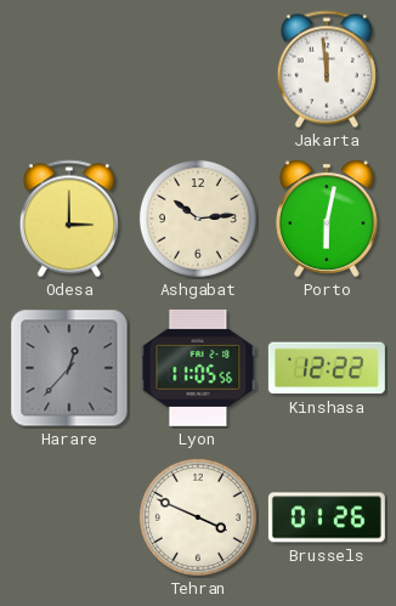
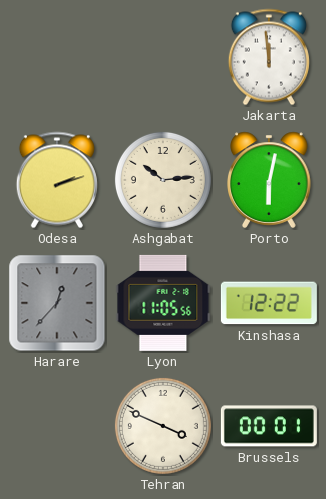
Odesa: 3:00 -> 2:12 (57, 180)
Brussels: 01:26 -> 00:01 (269, 426)
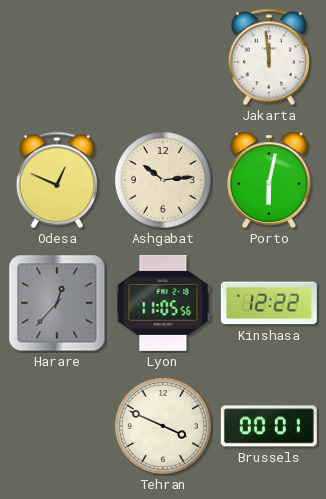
Odesa: 2:12 -> 12:49 (57, 180)
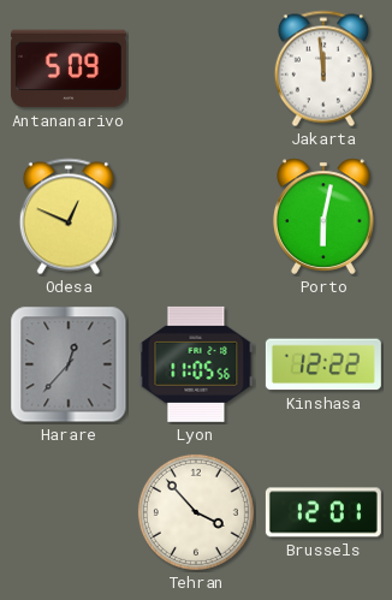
Antananarivo: none -> 5:09 (69, 69)
Ashgabat: 10:14 -> none (163, 180)
Tehran: 3:49 -> 3:53 (196, 512)
Brussels: 00:01 -> 12:01 (323, 512)
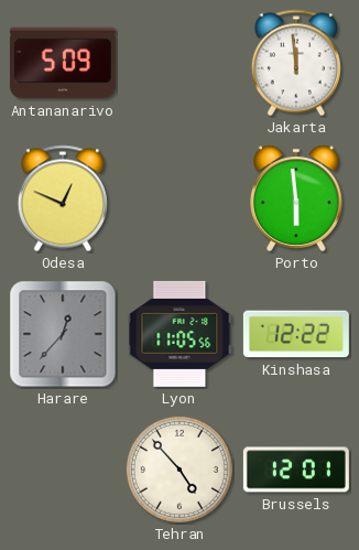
Porto: 6:02 -> 5:59 (297, 198)
Tehran: 3:53 -> 4:53 (179, 470)
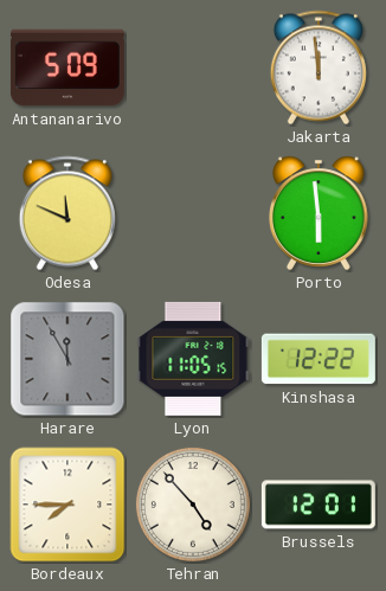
Odesa: 12:49 -> 11:49 (67, 213)
Harare: 12:37 -> 11:55 (67, 359)
Lyon: 11:05:56 -> 11:05:15 (193, 359)
Bordeaux: none -> 7:45 (67, 505)
